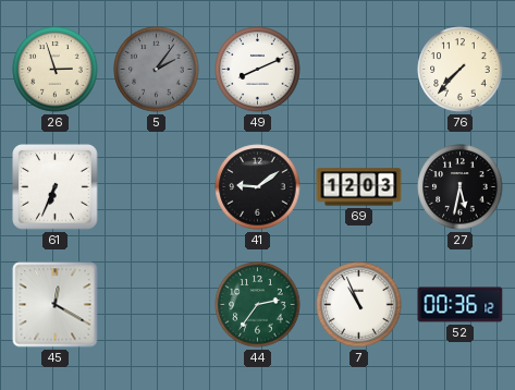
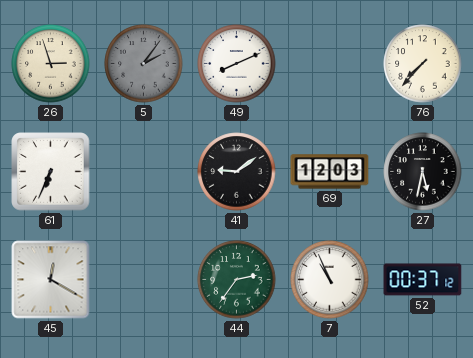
52: 00:36 -> 00:37 (423, 280)
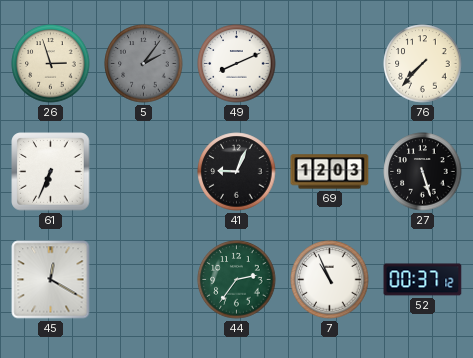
41: 9:09 -> 9:04 (237, 172)
27: 5:32 -> 5:27 (423, 172)
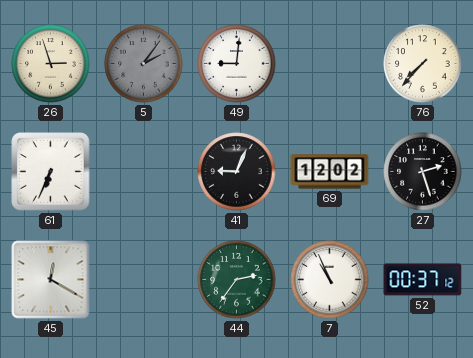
49: 8:11 -> 9:01 (237, 64)
69: 12:03 -> 12:02 (330, 172)
27: 5:27 -> 2:27 (423, 172)
